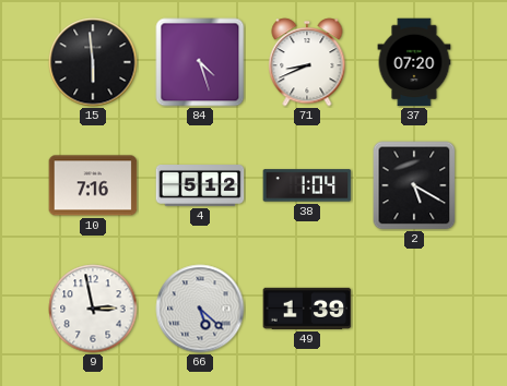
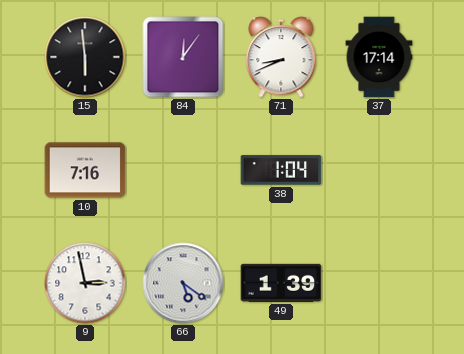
84: 4:27 -> 12:06 (183, 57)
37: 07:20 -> 17:14 (379, 57)
4: 5:12 -> none (200, 186)
2: 5:20 -> none (414, 185)
66: 5:22 -> 5:21 (183, 283)
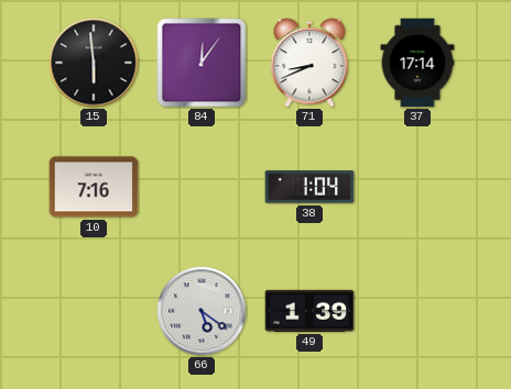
9: 2:58 -> none (85, 283)
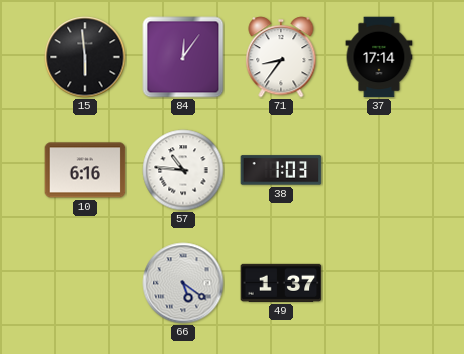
71: 8:41 -> 8:36 (281, 57)
10: 7:16 -> 6:16 (85, 170)
57: none -> 10:46 (183, 170)
38: 1:04 -> 1:03 (281, 170)
49: 1:39 -> 1:37 (281, 283)
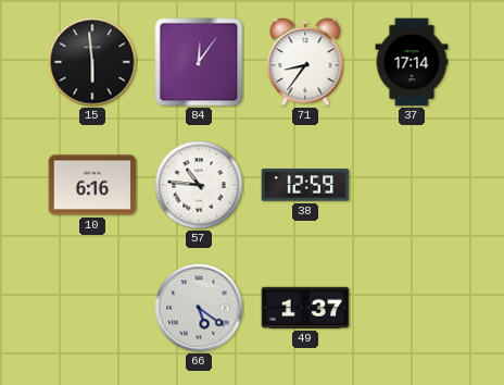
38: 1:03 -> 12:59 (305, 185)
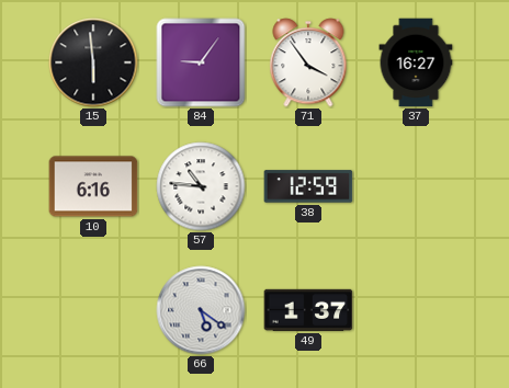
84: 12:06 -> 9:06 (201, 62)
71: 8:36 -> 3:54 (308, 62)
37: 17:14 -> 16:27 (416, 62)
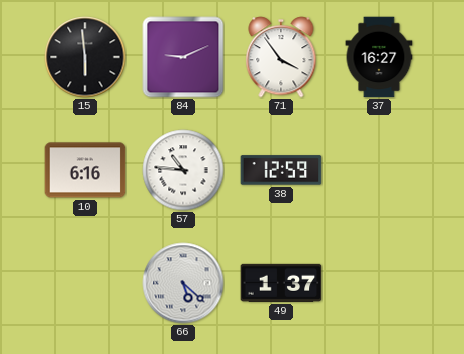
84: 9:06 -> 9:11 (183, 57)
66: 5:21 -> 5:22 (183, 283)
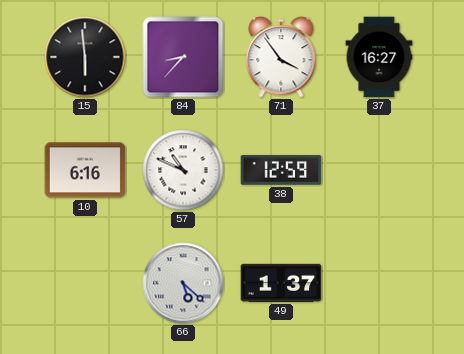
84: 9:11 -> 8:37 (183, 57)
57: 10:46 -> 10:49 (183, 170)
